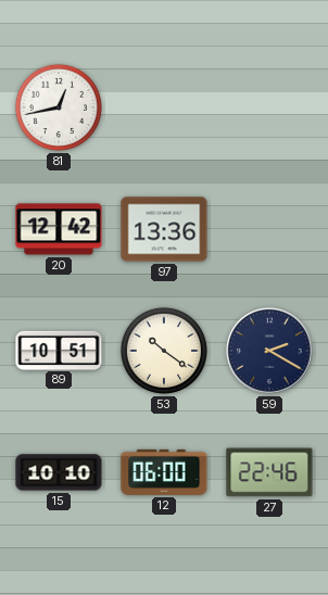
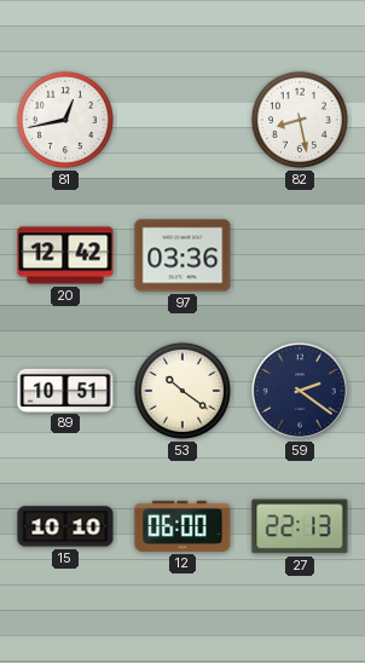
82: none -> 8:28 (300, 120)
97: 13:36 -> 03:36 (182, 255)
59: 2:20 -> 2:21 (301, 392)
27: 22:46 -> 22:13 (300, 526)
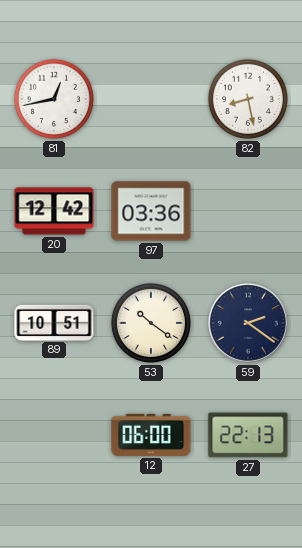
15: 10:10 -> none (65, 526)
